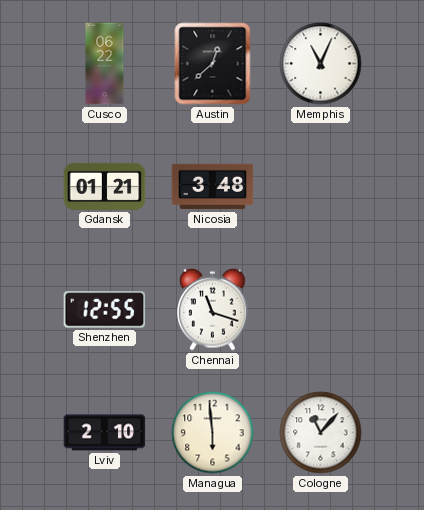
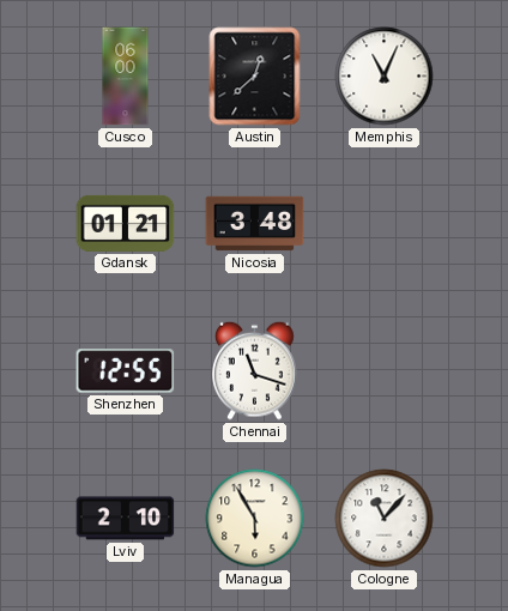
Cusco: 06:22 -> 06:00 (126, 77)
Managua: 5:59 -> 5:55 (255, 519)
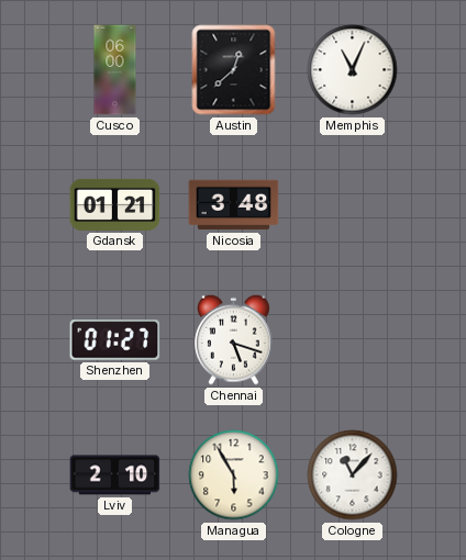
Shenzhen: 12:55 -> 01:27 (115, 340)
Chennai: 11:18 -> 5:18 (234, 339)
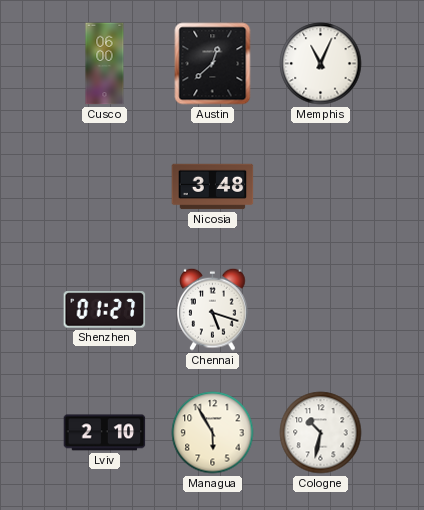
Gdansk: 01:21 -> none (115, 204)
Cologne: 11:07 -> 10:32 (321, 433)
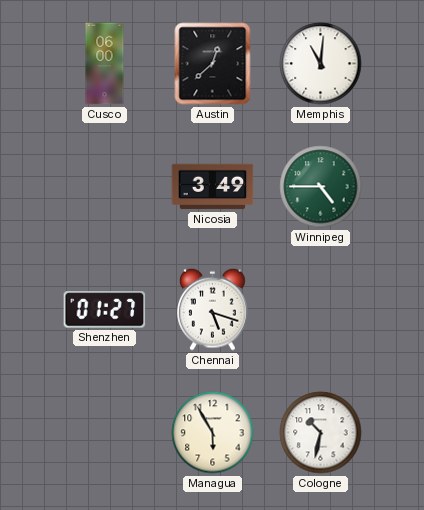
Memphis: 11:04 -> 11:01 (321, 64)
Nicosia: 3:48 -> 3:49 (213, 187)
Winnipeg: none -> 4:45 (321, 187)
Lviv: 2:10 -> none (105, 433)
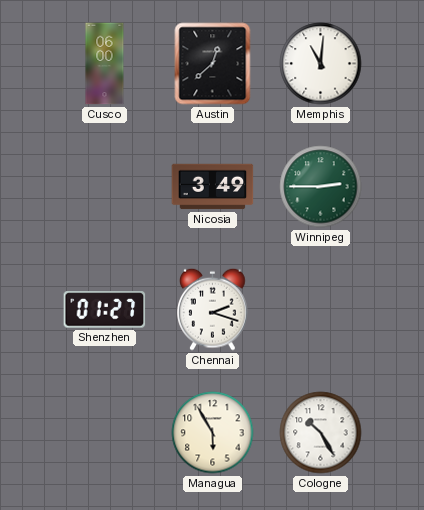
Winnipeg: 4:45 -> 2:45 (321, 187)
Chennai: 5:18 -> 2:18 (213, 309)
Cologne: 10:32 -> 10:25 (321, 433)
